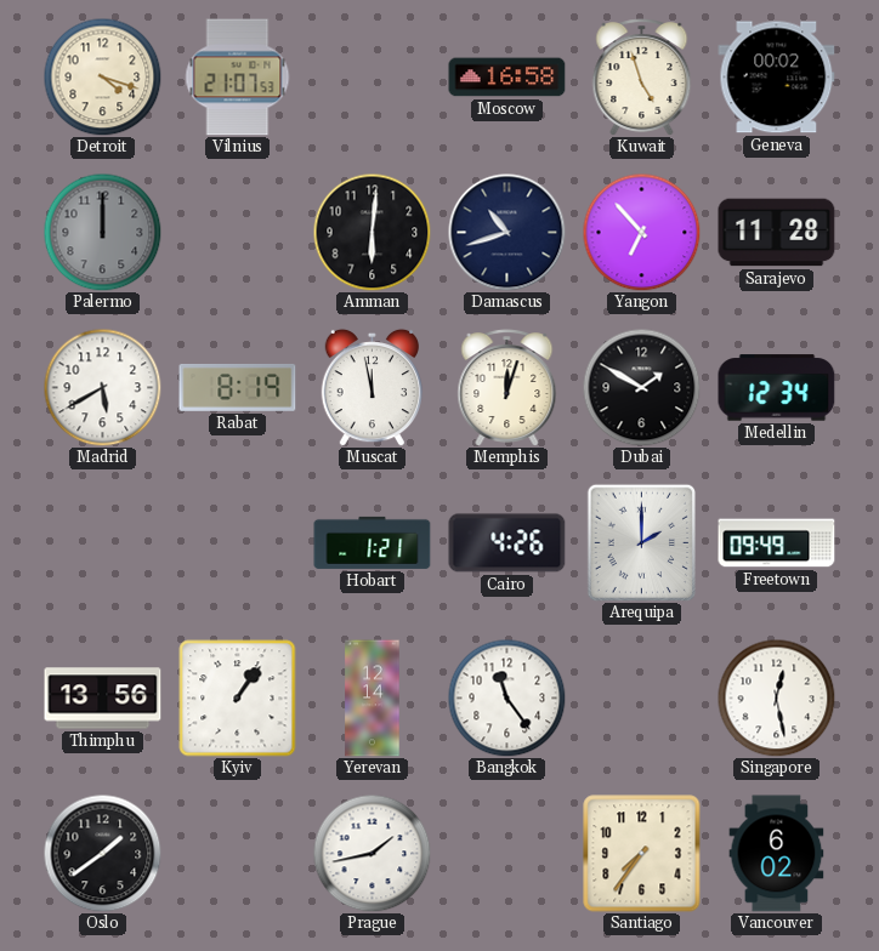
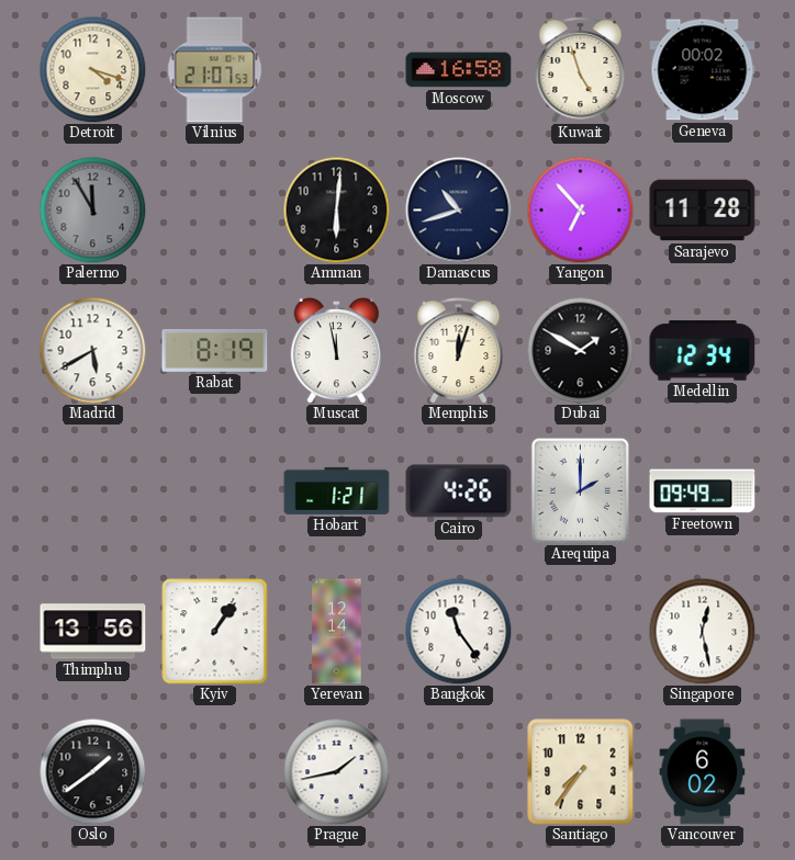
Palermo: 12:00 -> 11:55 (92, 210)
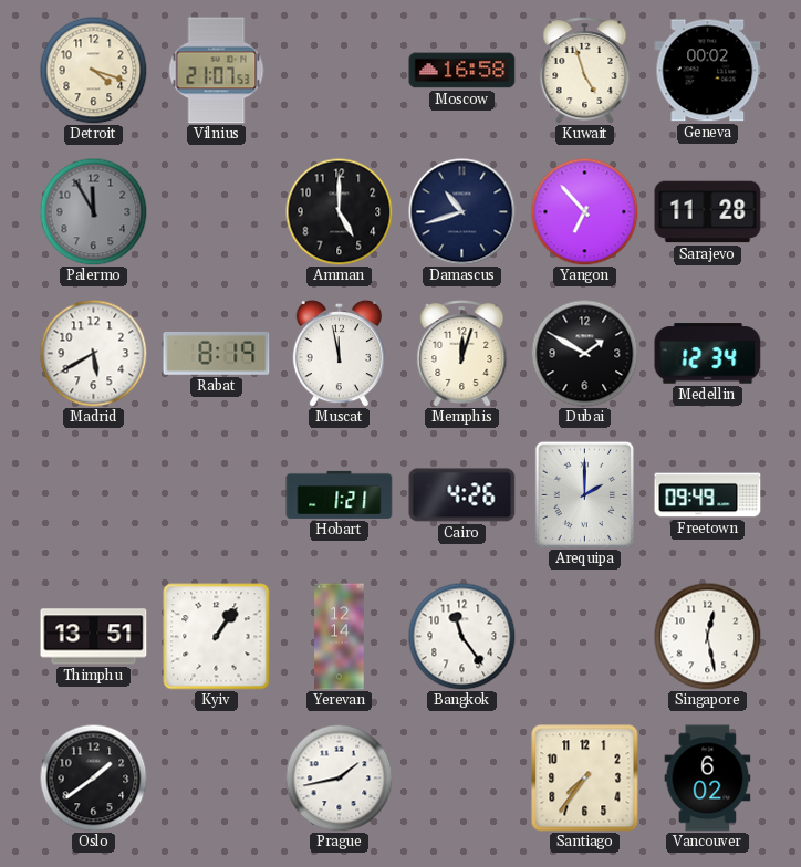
Amman: 6:01 -> 5:00 (339, 211)
Thimphu: 13:56 -> 13:51 (94, 637)
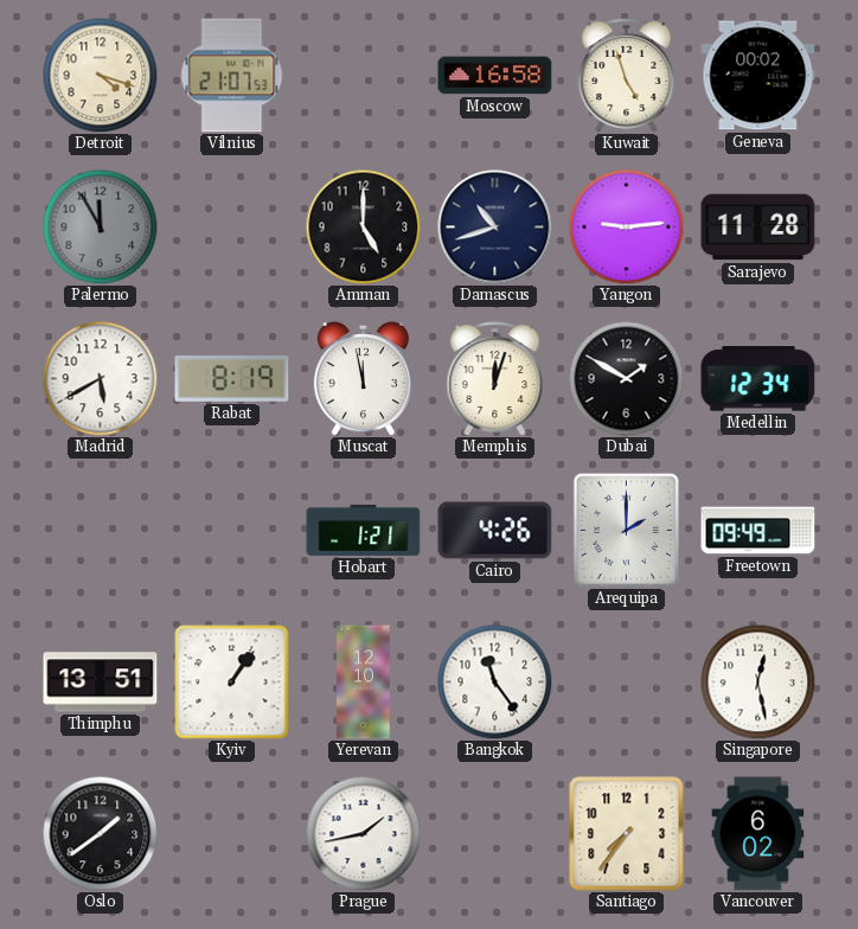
Yangon: 6:53 -> 9:14 (626, 226)
Yerevan: 12:14 -> 12:10 (364, 683)
